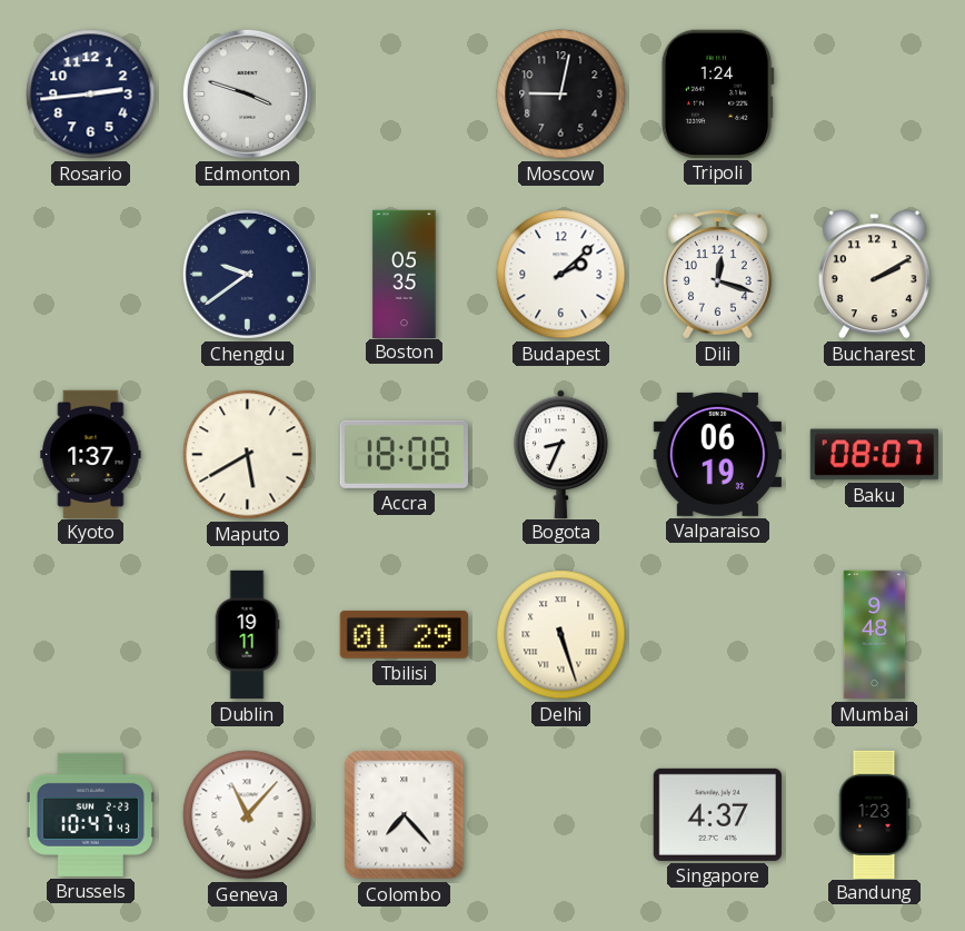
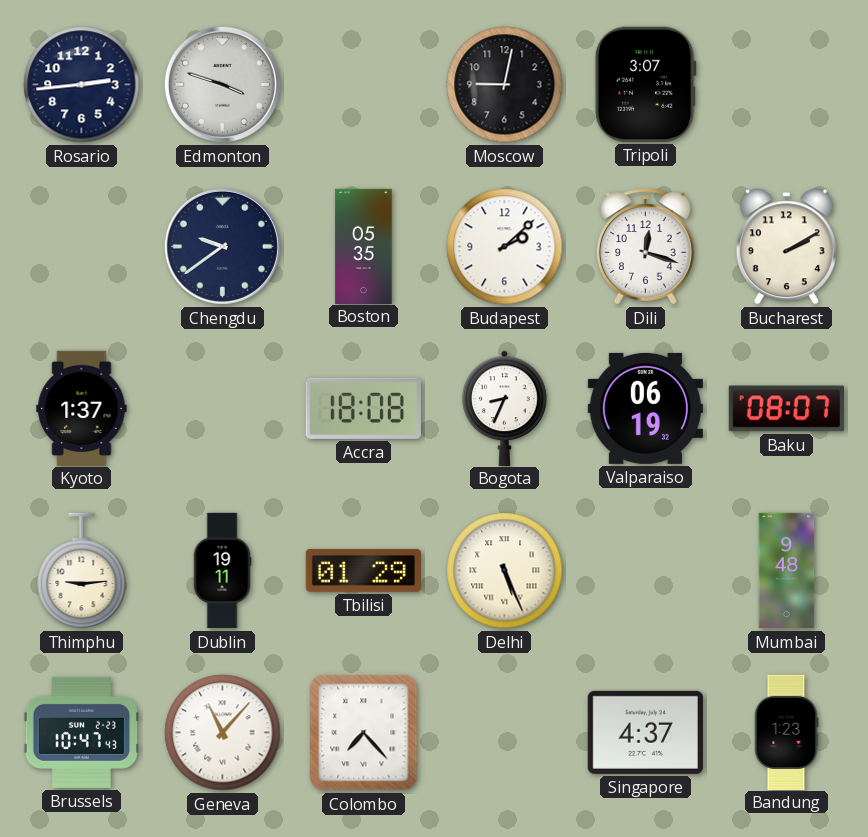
Tripoli: 1:24 -> 3:07 (645, 84)
Maputo: 5:40 -> none (248, 455)
Thimphu: none -> 9:14 (82, 571)
Delhi: 5:27 -> 5:26 (505, 571)
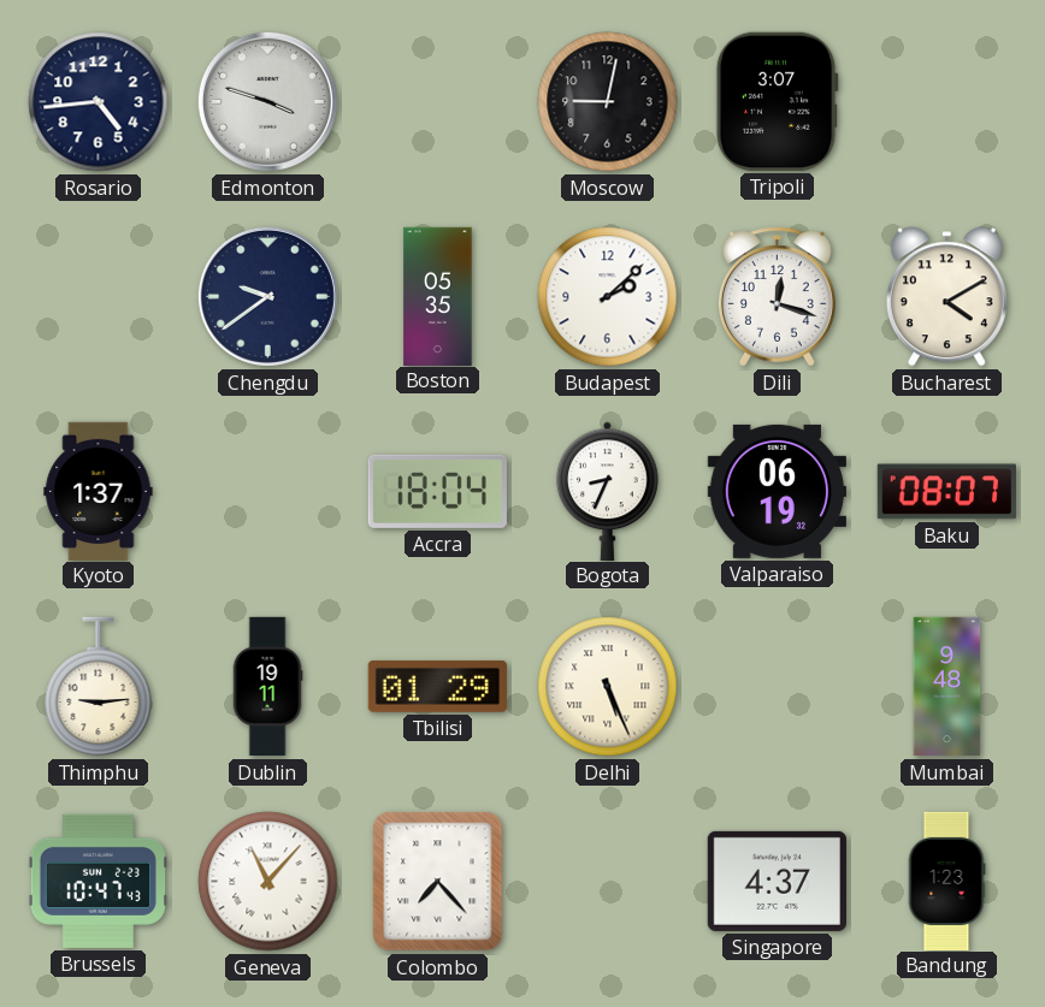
Rosario: 2:44 -> 4:44 (99, 102)
Bucharest: 2:10 -> 4:10 (946, 297)
Accra: 18:08 -> 18:04 (437, 491)
